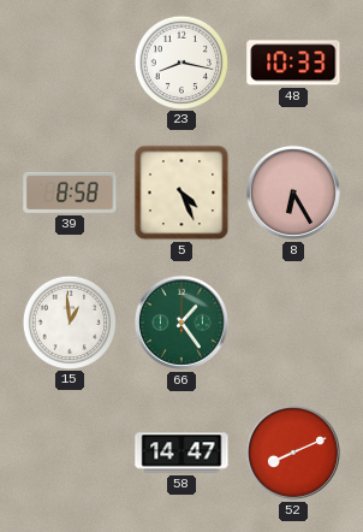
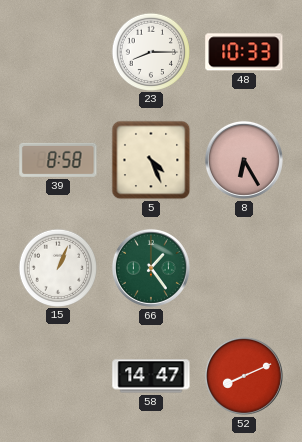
23: 8:17 -> 8:15 (150, 51)
15: 12:59 -> 1:04 (57, 267)
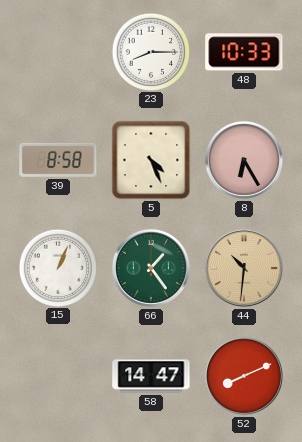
44: none -> 10:31 (244, 268)
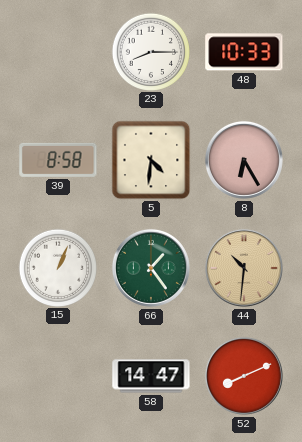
5: 4:26 -> 4:31 (151, 160)
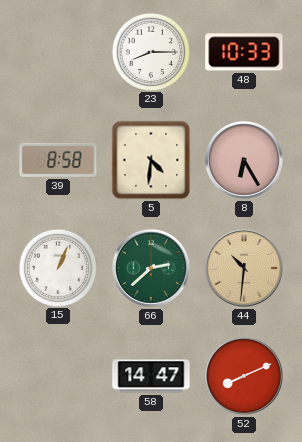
66: 1:24 -> 2:38 (151, 268)
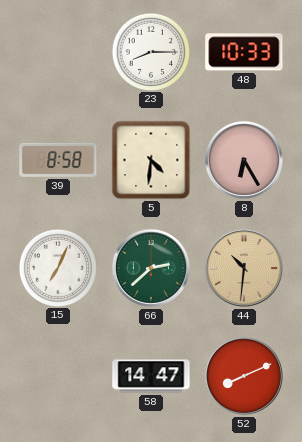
15: 1:04 -> 7:04 (57, 267)
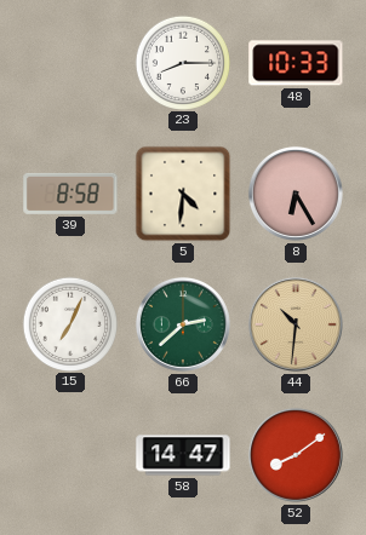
52: 8:11 -> 8:09 (296, 455)
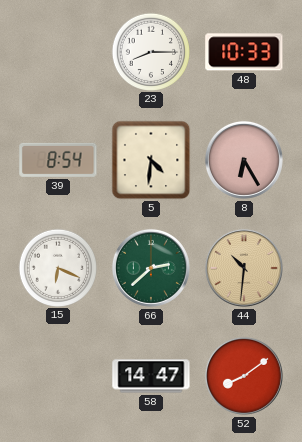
39: 8:58 -> 8:54 (58, 160)
15: 7:04 -> 6:19 (57, 267)
